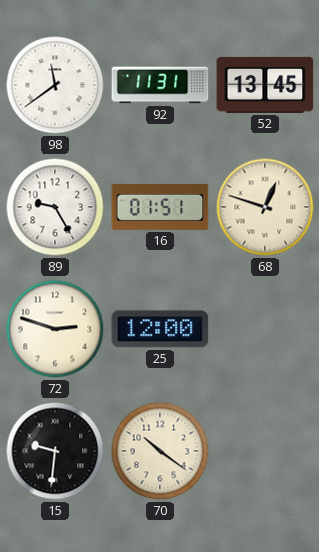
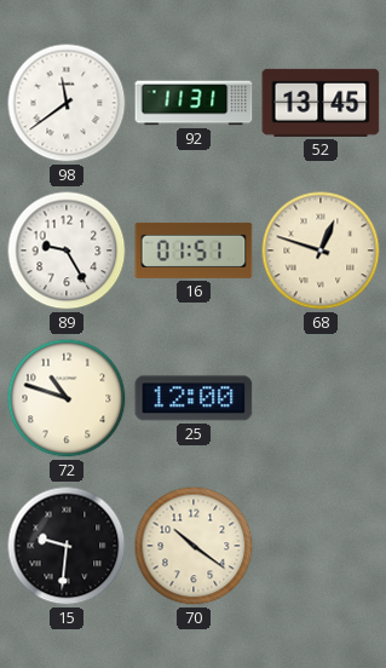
72: 2:48 -> 10:48 (67, 398)
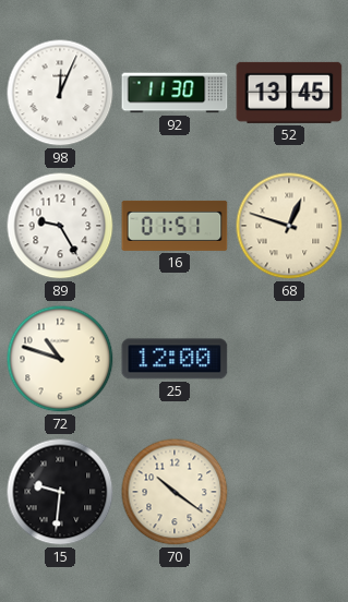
98: 11:39 -> 12:04 (60, 93)
92: 11:31 -> 11:30 (175, 93)
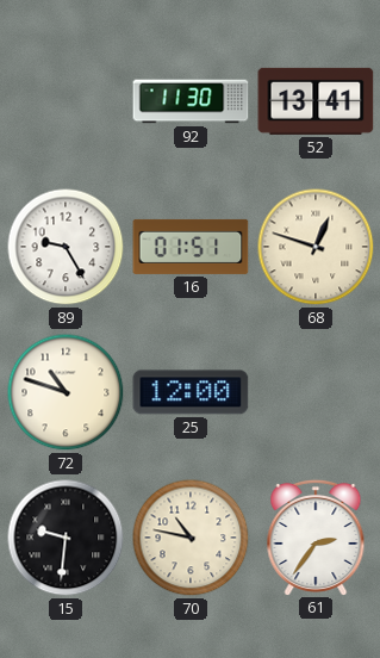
98: 12:04 -> none (60, 93)
52: 13:45 -> 13:41 (316, 101)
70: 10:21 -> 10:47 (191, 538)
61: none -> 2:36 (316, 536)
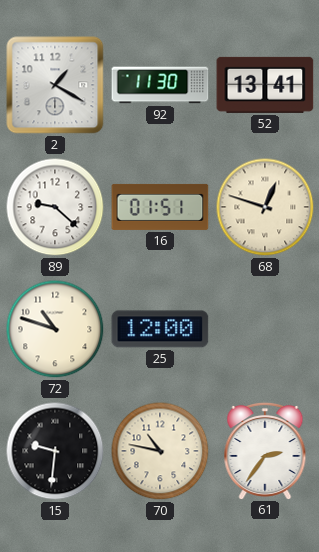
2: none -> 1:20 (55, 85)
89: 9:25 -> 9:22 (55, 207)
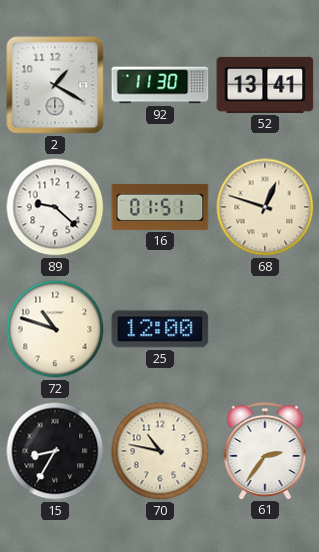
15: 9:31 -> 8:35 (55, 451)
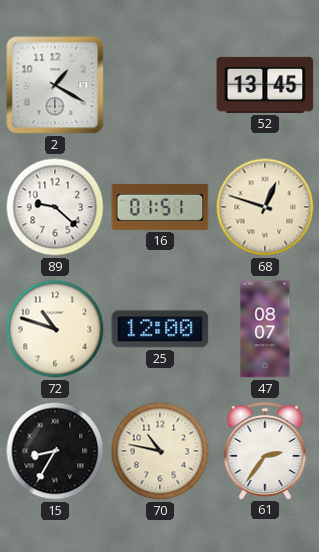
92: 11:30 -> none (160, 85)
52: 13:41 -> 13:45 (265, 85)
47: none -> 08:07 (265, 329)
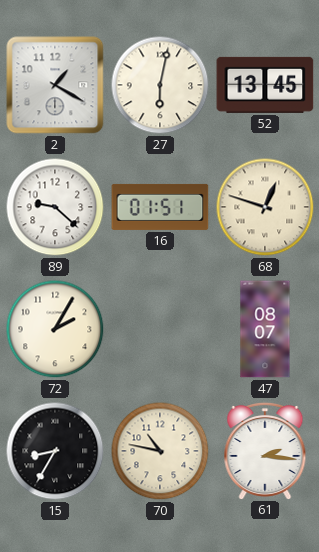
27: none -> 6:02 (160, 85)
72: 10:48 -> 2:05 (55, 329)
25: 12:00 -> none (160, 329)
61: 2:36 -> 2:16 (265, 450)
